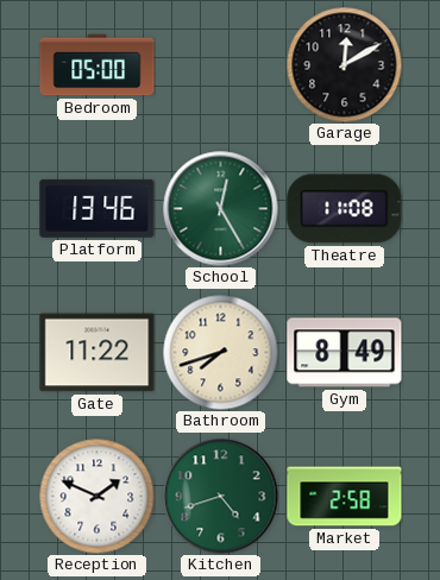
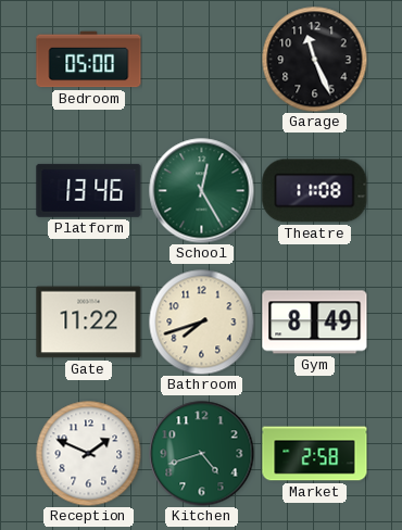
Garage: 12:10 -> 11:26 (314, 59)
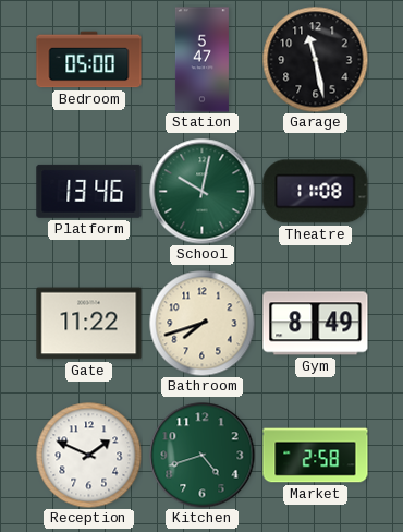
Station: none -> 5:47 (201, 60)
Garage: 11:26 -> 11:28 (315, 59)
School: 12:25 -> 10:02 (203, 192)
